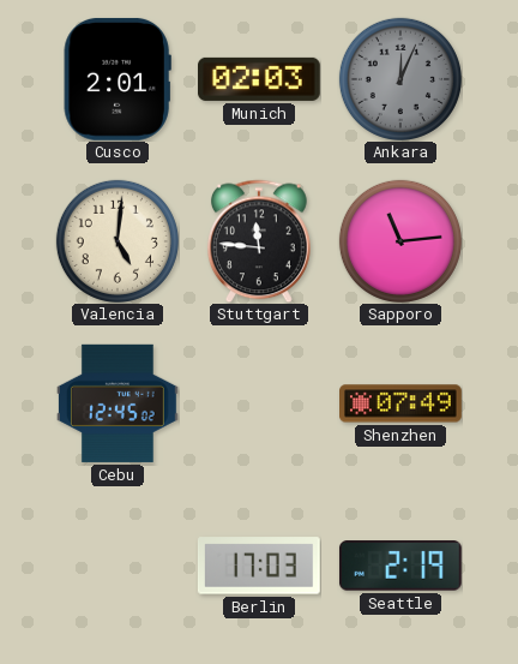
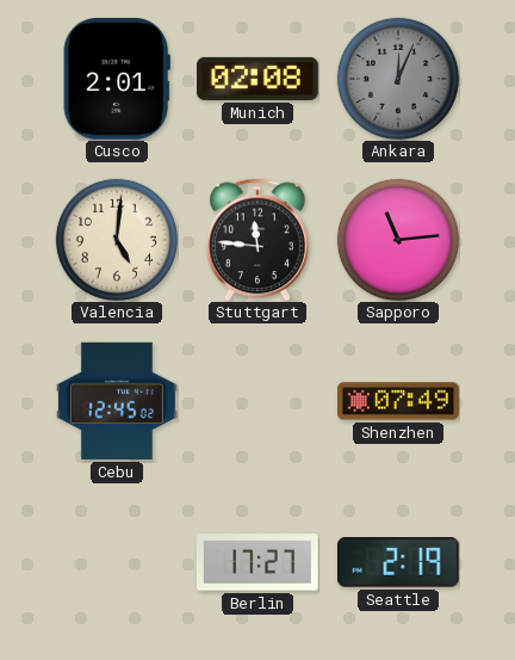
Munich: 02:03 -> 02:08 (259, 79)
Berlin: 17:03 -> 17:27 (257, 562)
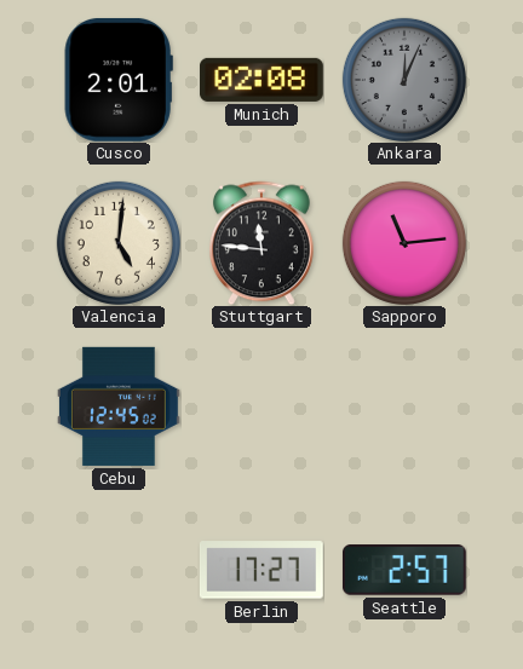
Shenzhen: 07:49 -> none (399, 401)
Seattle: 2:19 -> 2:57 (404, 570)
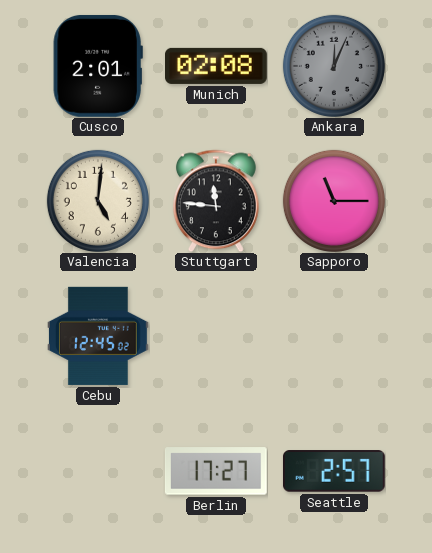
Sapporo: 11:14 -> 11:15 (334, 201)
